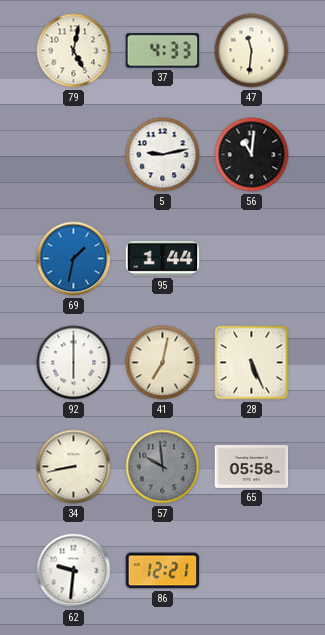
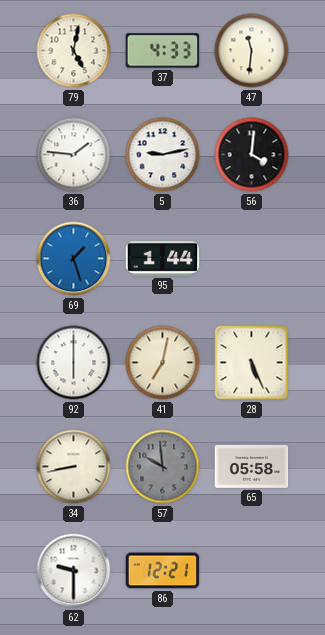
36: none -> 1:46 (74, 155)
56: 11:01 -> 4:01 (252, 155)
69: 1:32 -> 1:27 (74, 259)
62: 9:31 -> 9:30 (74, 571)
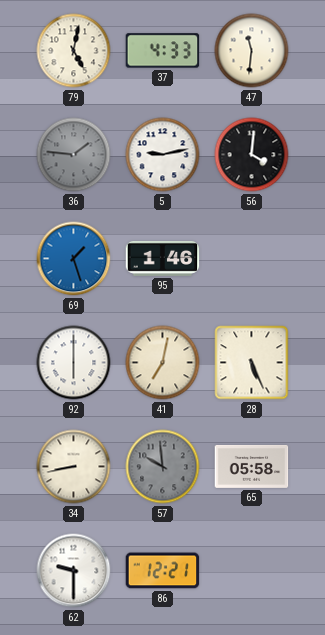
36 dial: white -> grey (74, 155)
95: 1:44 -> 1:46 (163, 258)
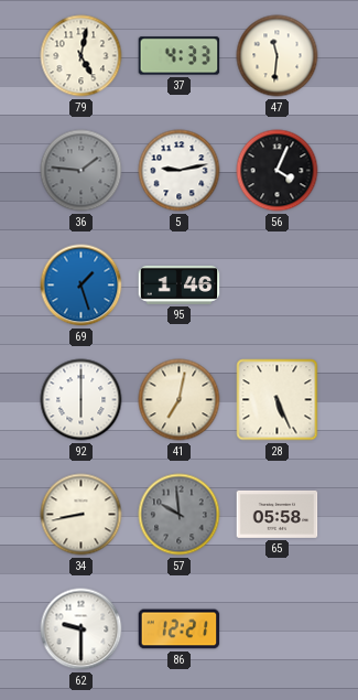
56: 4:01 -> 4:04 (278, 171)
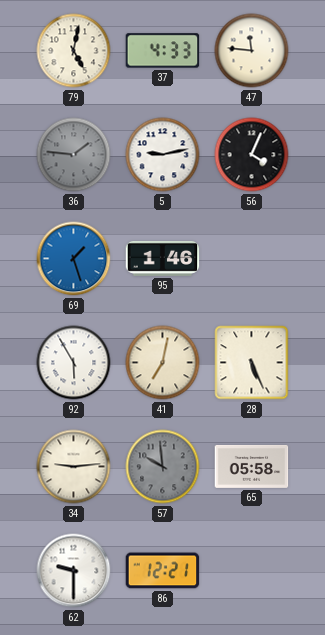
47: 11:31 -> 11:46 (252, 51)
92: 6:00 -> 5:55 (74, 363)
34: 8:43 -> 9:14 (74, 467)
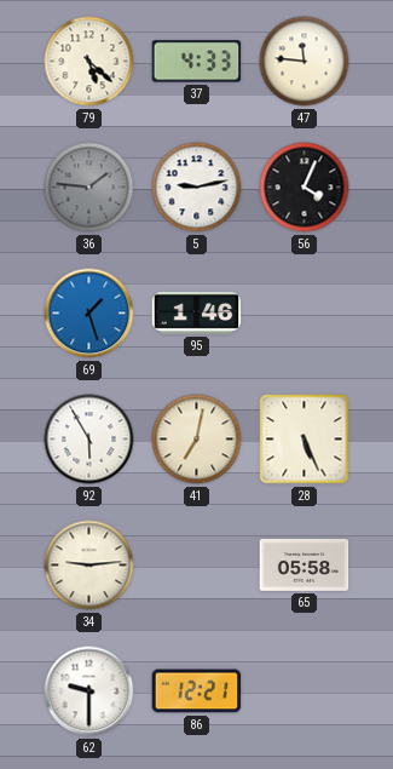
79: 5:02 -> 5:22 (89, 62)
57: 9:59 -> none (163, 467)
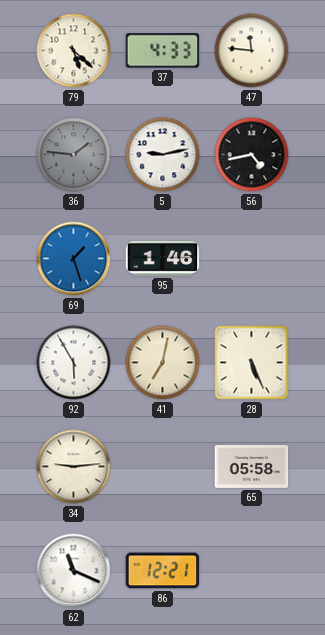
56: 4:04 -> 4:43 (252, 155)
62: 9:30 -> 11:19 (74, 571)
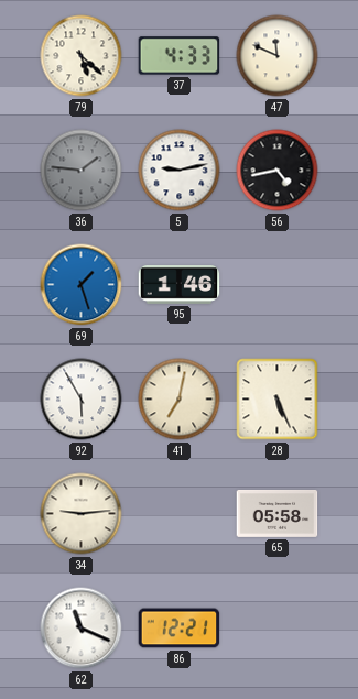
47: 11:46 -> 11:49 (278, 56)
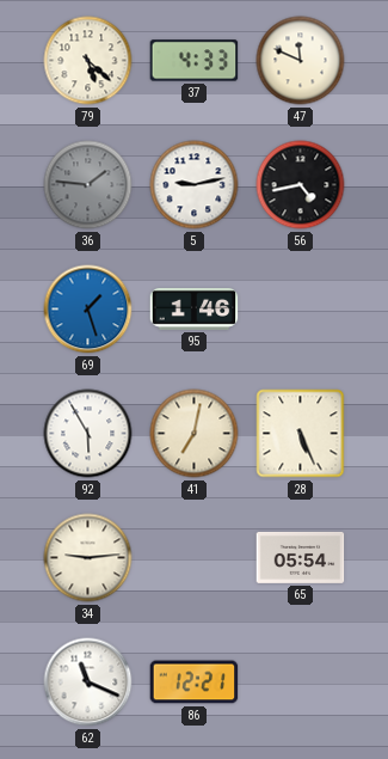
65: 05:58 -> 05:54 (301, 557)
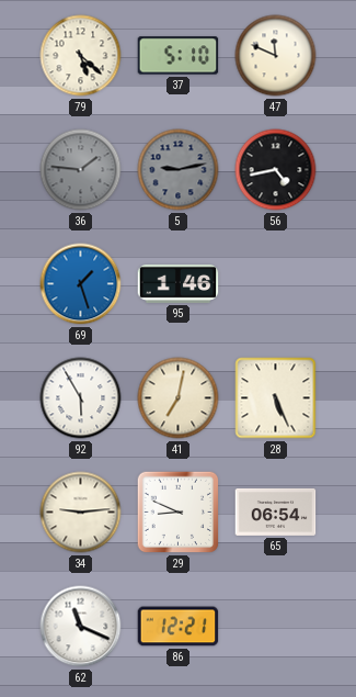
37: 4:33 -> 5:10 (179, 56)
5 dial: white -> grey (179, 170)
29: none -> 8:49 (179, 513)
65: 05:54 -> 06:54 (276, 511)
